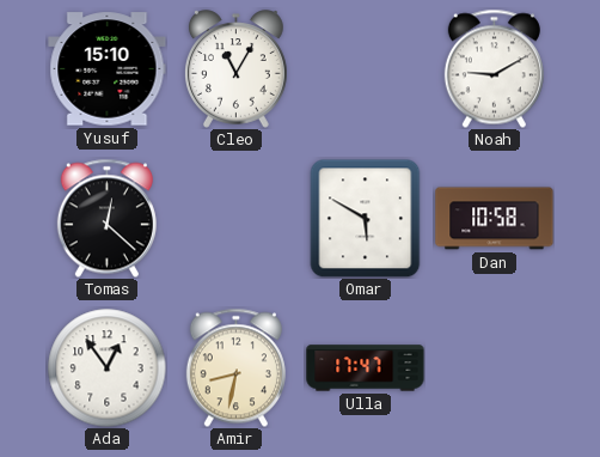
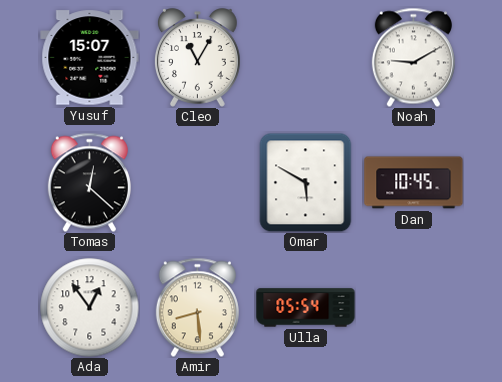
Yusuf: 15:10 -> 15:07 (90, 58)
Dan: 10:58 -> 10:45 (414, 183)
Amir: 8:32 -> 8:29 (197, 307)
Ulla: 17:47 -> 05:54 (306, 308)
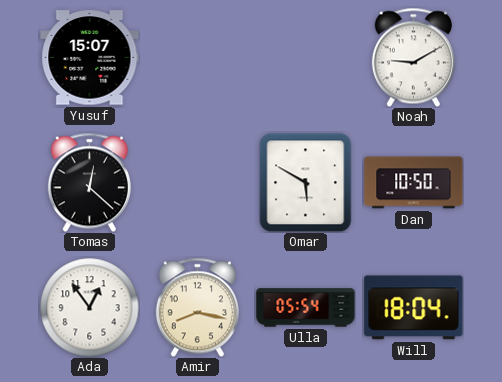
Cleo: 11:05 -> none (197, 58)
Dan: 10:45 -> 10:50 (414, 183)
Amir: 8:29 -> 8:17 (197, 307)
Will: none -> 18:04 (414, 308)
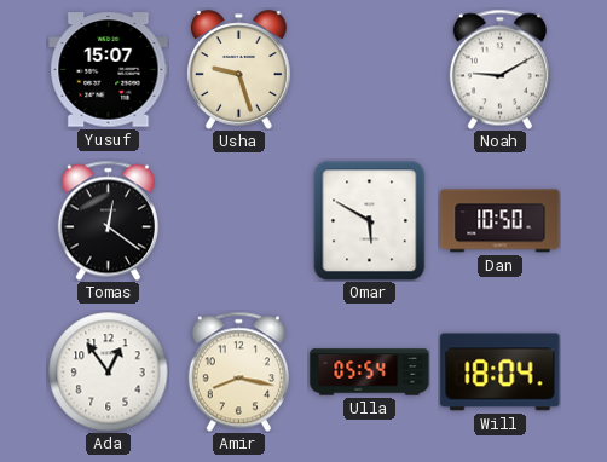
Usha: none -> 9:27 (238, 70)
Tomas: 12:22 -> 12:21 (108, 220)
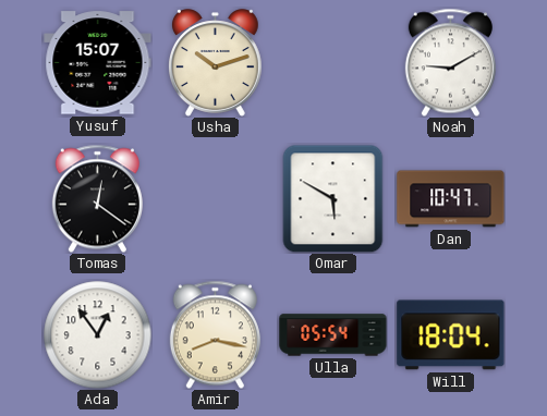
Usha: 9:27 -> 10:12 (215, 63)
Dan: 10:50 -> 10:47 (451, 199)
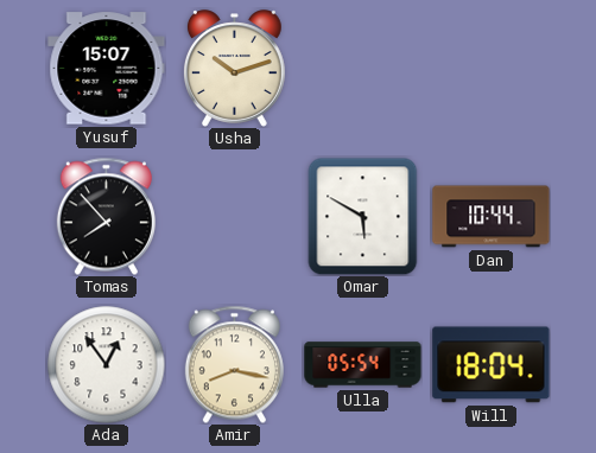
Noah: 9:10 -> none (450, 62)
Tomas: 12:21 -> 7:53 (106, 216)
Dan: 10:47 -> 10:44 (492, 217)
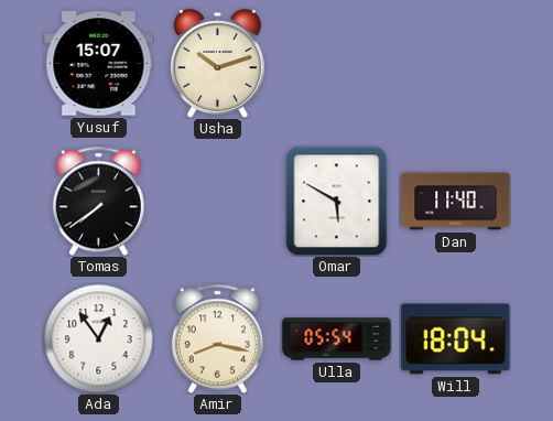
Tomas: 7:53 -> 7:39 (98, 201)
Dan: 10:44 -> 11:40 (456, 202)
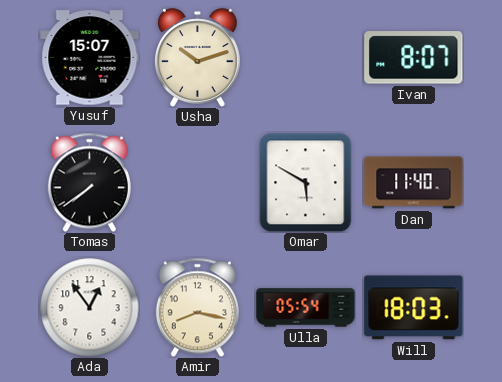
Ivan: none -> 8:07 (414, 58)
Will: 18:04 -> 18:03 (414, 308)
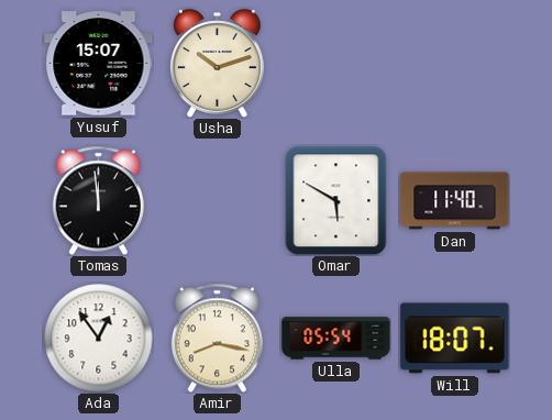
Ivan: 8:07 -> none (414, 58)
Tomas: 7:39 -> 11:59 (98, 200)
Will: 18:03 -> 18:07 (455, 339)
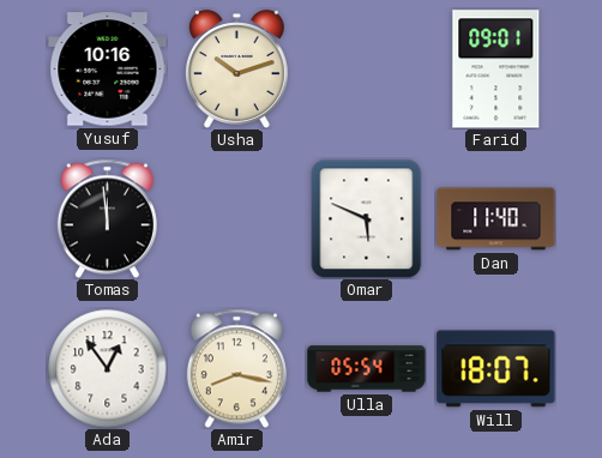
Yusuf: 15:07 -> 10:16 (108, 70)
Farid: none -> 09:01 (496, 70)
Omar: 5:50 -> 5:49 (367, 218)
